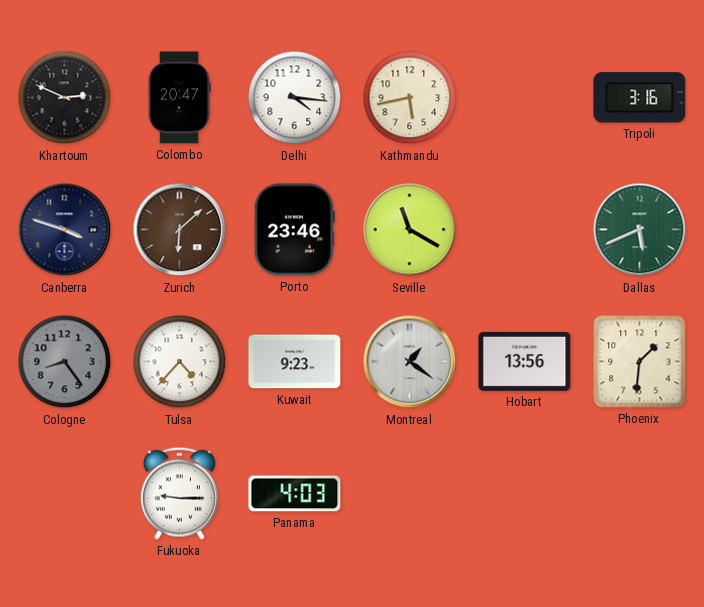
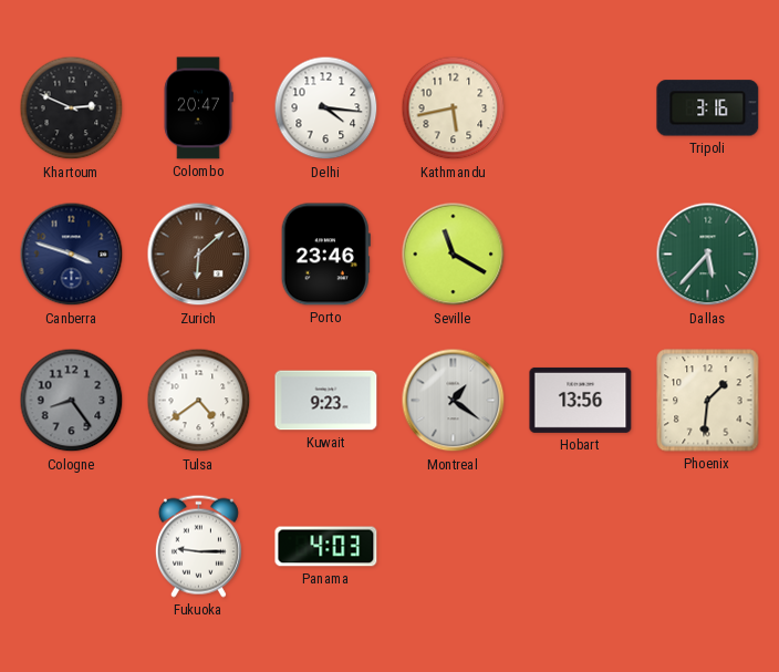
Dallas: 5:41 -> 5:37 (708, 255)
Tulsa: 4:37 -> 4:39 (199, 401)
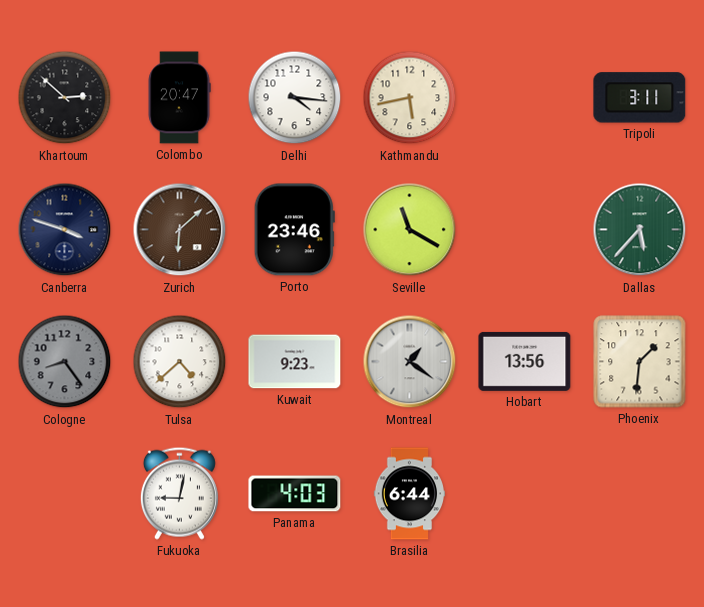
Khartoum: 2:49 -> 2:52 (65, 98)
Tripoli: 3:16 -> 3:11 (640, 98)
Tulsa: 4:39 -> 4:38 (180, 362)
Fukuoka: 9:15 -> 9:02 (179, 493)
Brasilia: none -> 6:44 (409, 494)
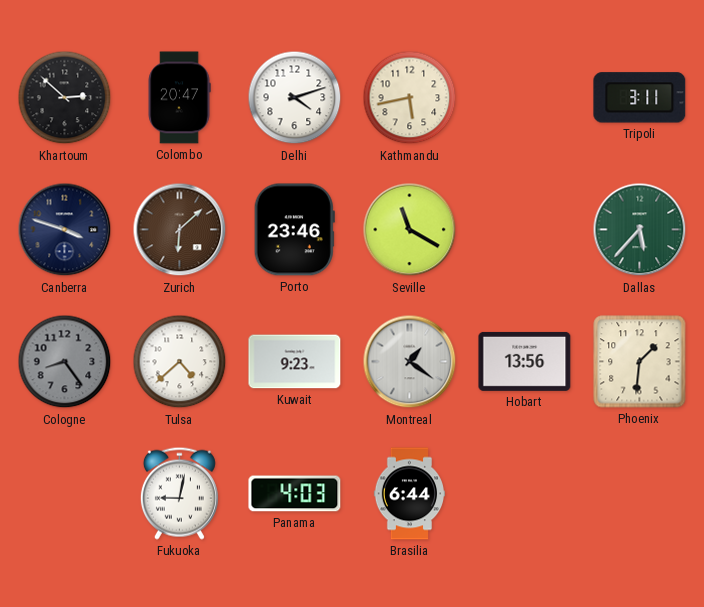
Delhi: 4:16 -> 4:12 (295, 98)
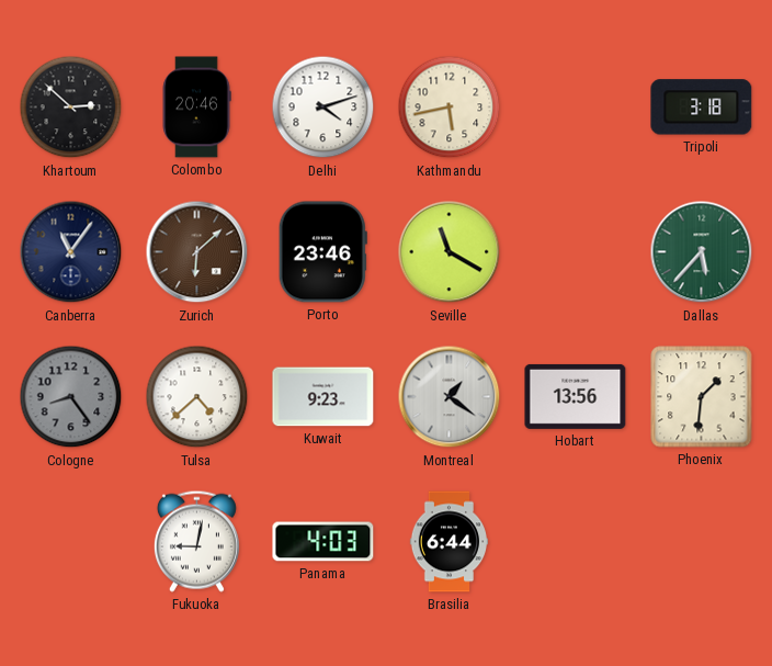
Colombo: 20:47 -> 20:46 (196, 108)
Tripoli: 3:11 -> 3:18 (702, 108)
Canberra: 3:48 -> 11:06 (71, 252)
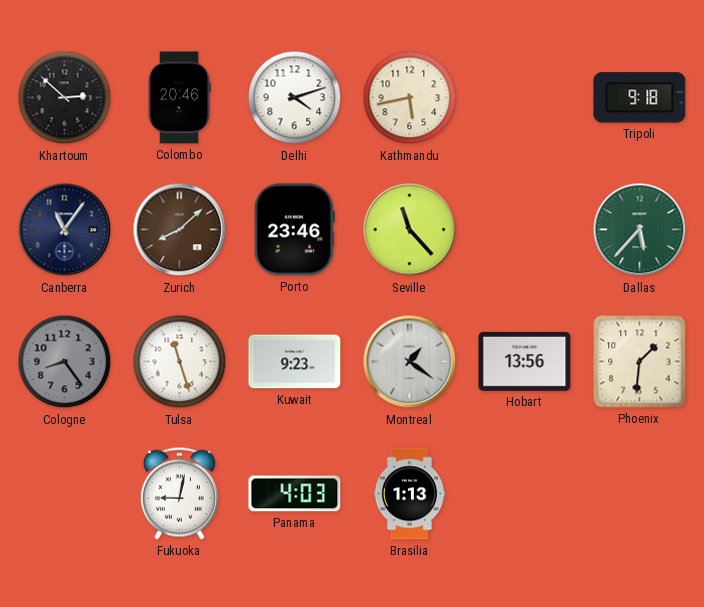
Tripoli: 3:18 -> 9:18 (640, 98)
Zurich: 6:08 -> 8:08 (180, 230)
Seville: 11:20 -> 11:23 (410, 230)
Tulsa: 4:38 -> 11:27 (180, 362)
Brasilia: 6:44 -> 1:13 (409, 494)
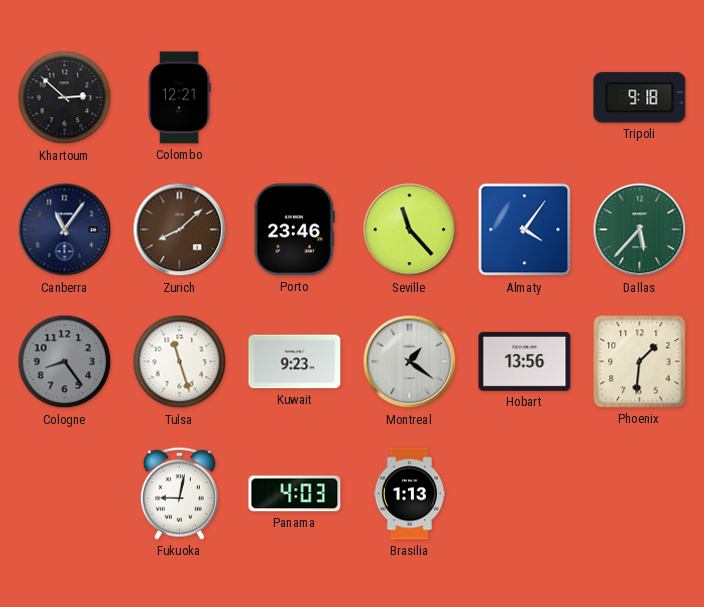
Colombo: 20:46 -> 12:21 (179, 98)
Delhi: 4:12 -> none (295, 98)
Kathmandu: 5:43 -> none (410, 98)
Almaty: none -> 4:06 (525, 230)
